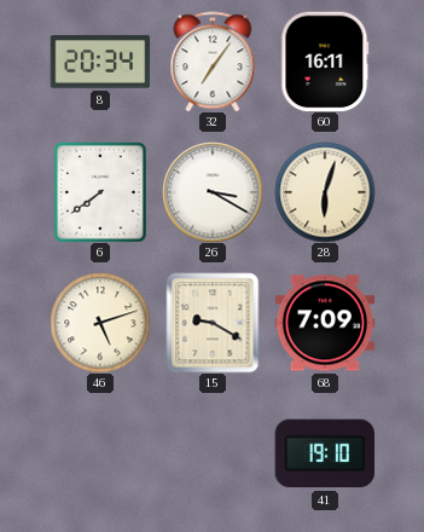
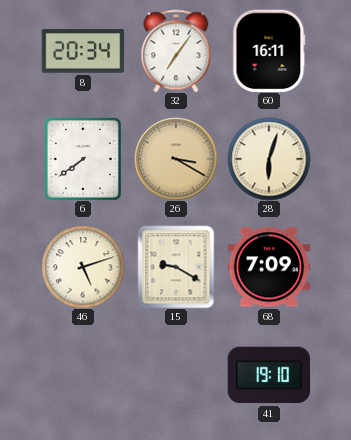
26 dial: white -> champagne (176, 159)
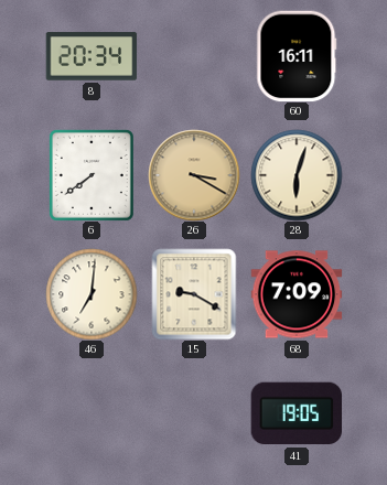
32: 7:06 -> none (176, 51)
46: 5:12 -> 7:01 (92, 294)
41: 19:10 -> 19:05 (297, 413)
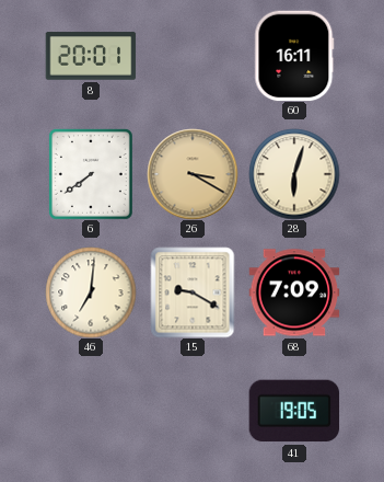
8: 20:34 -> 20:01 (91, 56)
